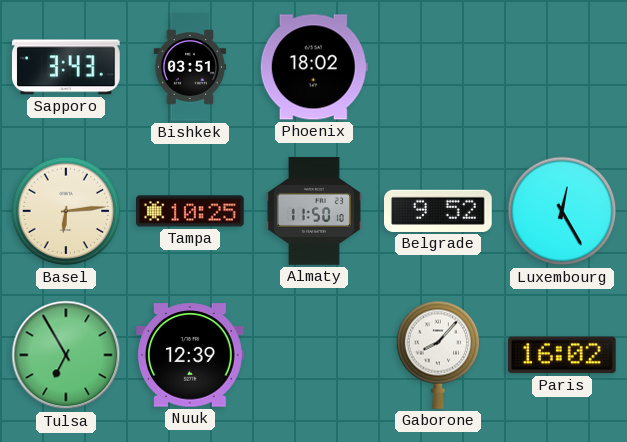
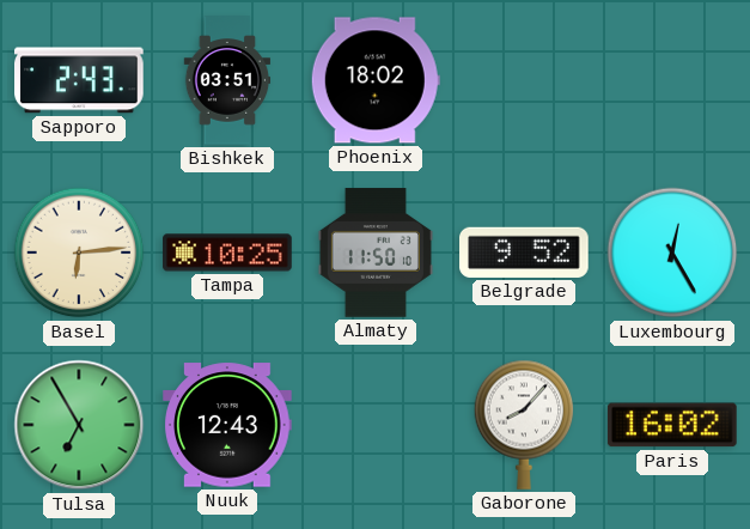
Sapporo: 3:43 -> 2:43 (80, 80)
Nuuk: 12:39 -> 12:43 (227, 425)
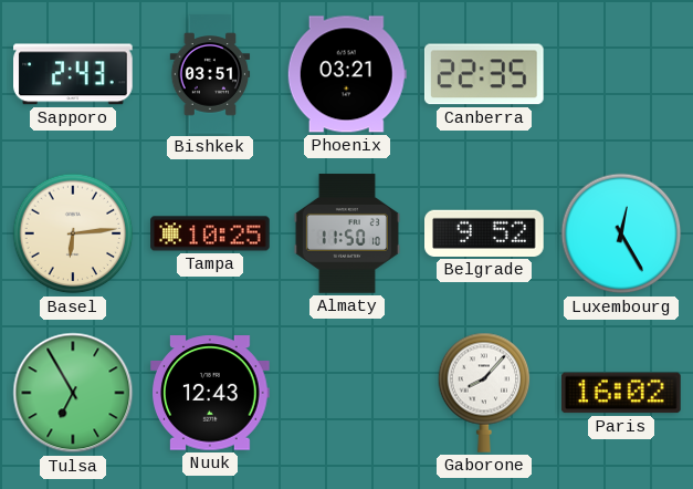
Phoenix: 18:02 -> 03:21 (347, 74)
Canberra: none -> 22:35 (484, 74)
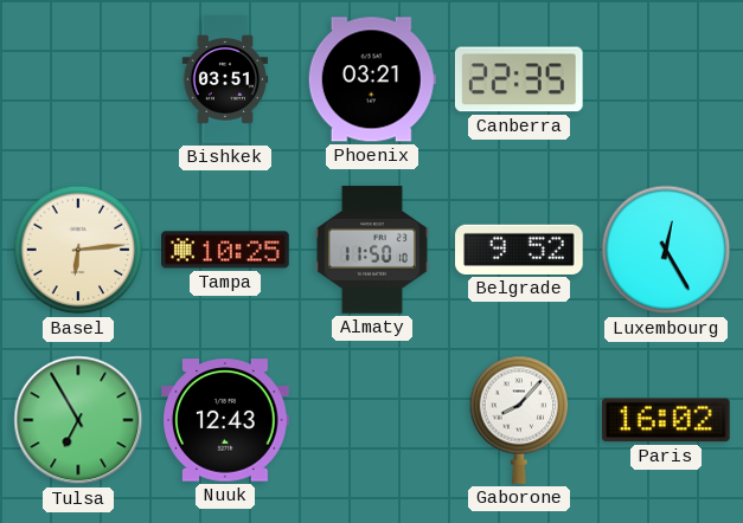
Sapporo: 2:43 -> none (74, 74)
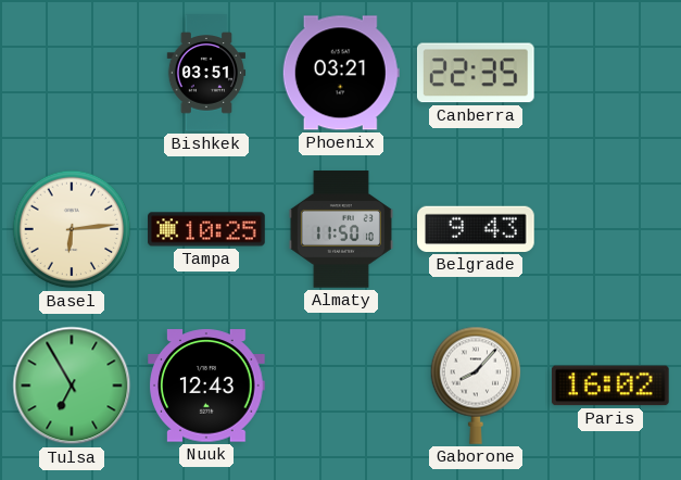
Belgrade: 9:52 -> 9:43 (476, 229)
Luxembourg: 12:25 -> none (666, 250)
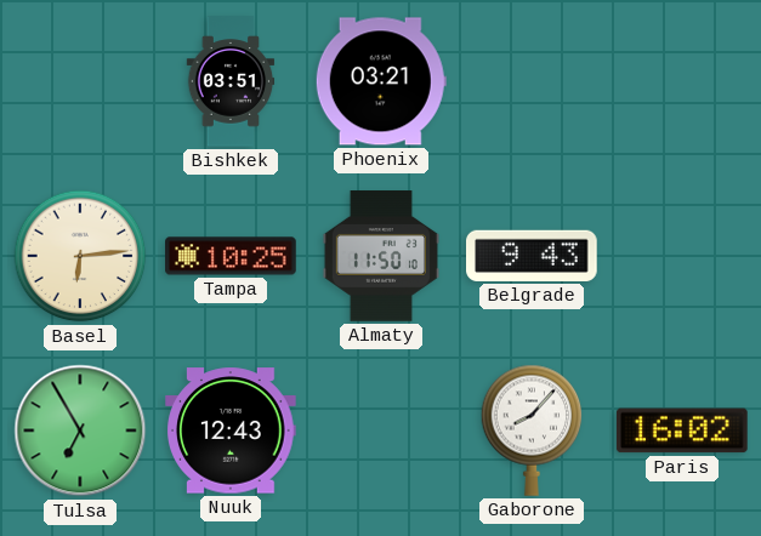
Canberra: 22:35 -> none (476, 73)
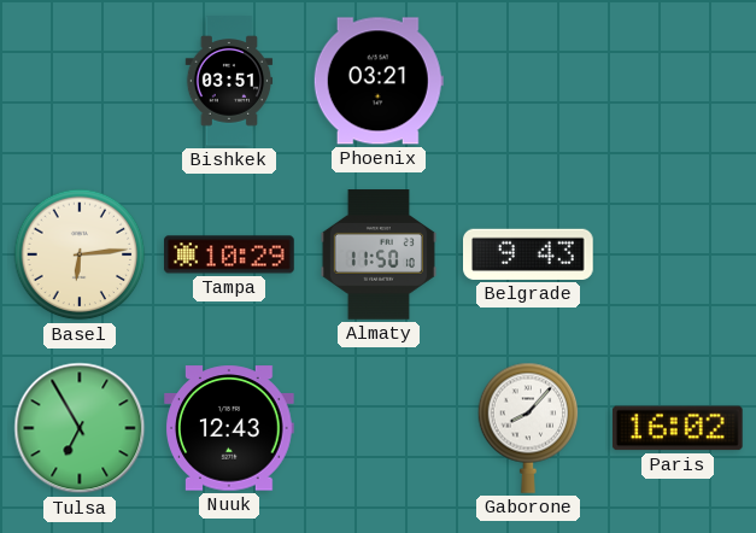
Tampa: 10:25 -> 10:29 (229, 254)
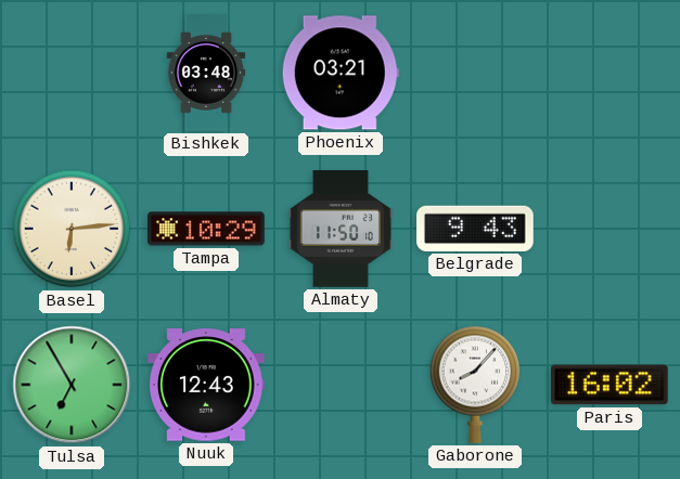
Bishkek: 03:51 -> 03:48 (206, 73)
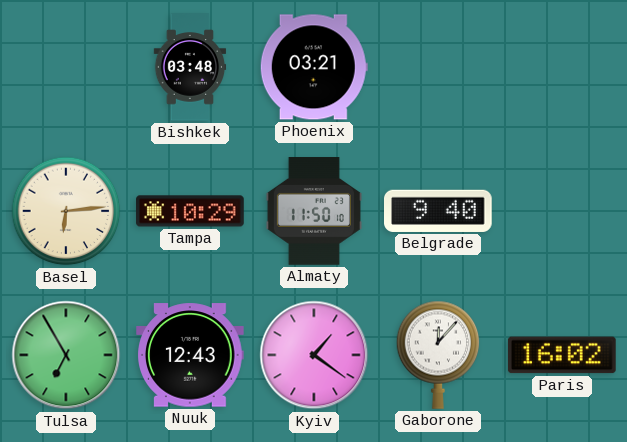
Belgrade: 9:43 -> 9:40 (438, 211)
Kyiv: none -> 1:21 (314, 355)
Gaborone: 8:07 -> 12:07 (438, 355)
